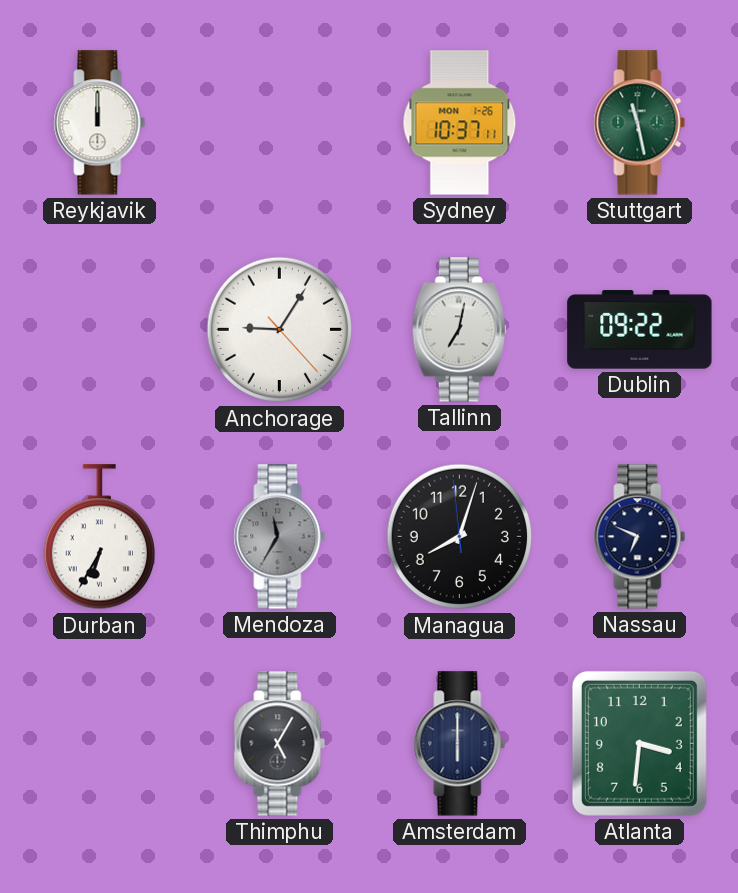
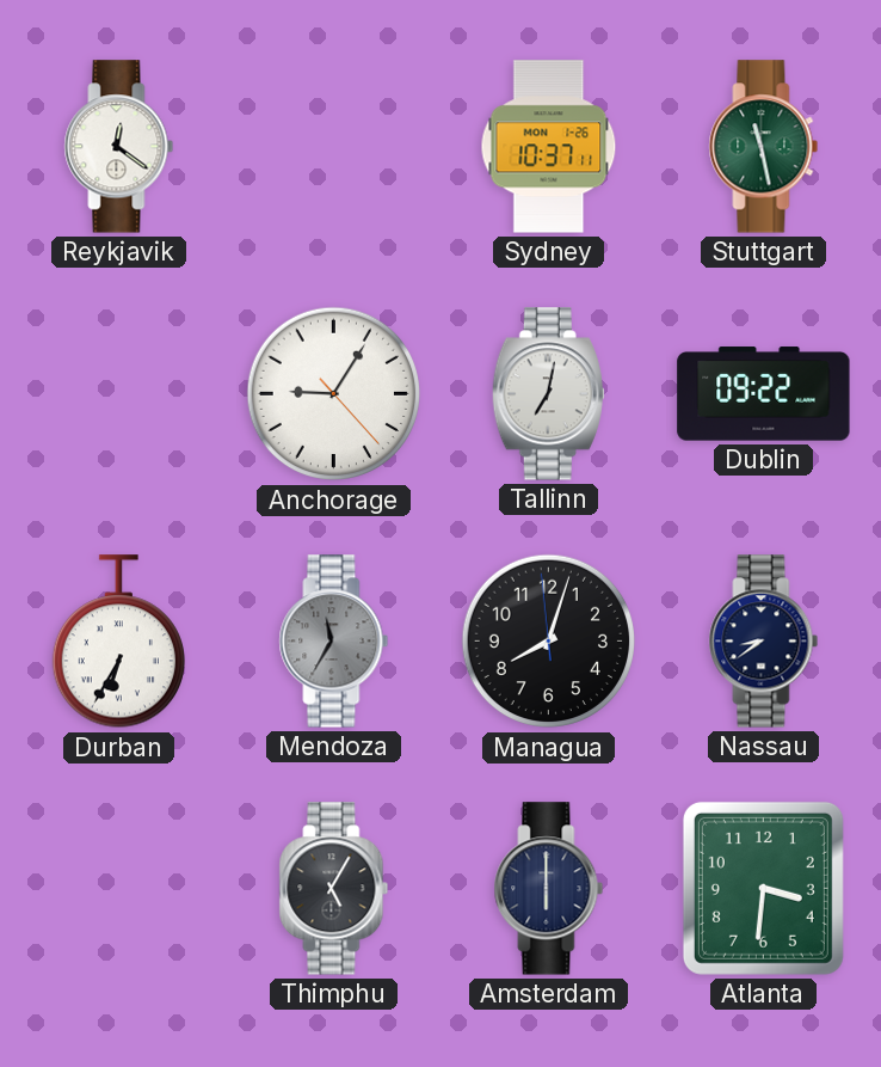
Reykjavik: 12:00 -> 12:21 (119, 147)
Nassau: 6:49 -> 8:39 (764, 642)
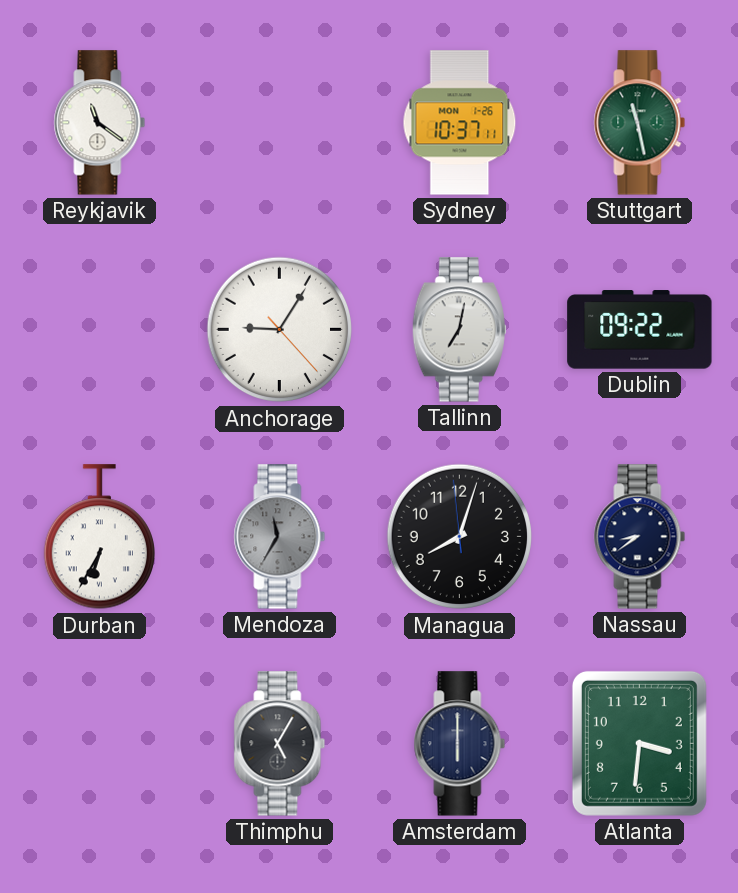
Reykjavik: 12:21 -> 11:21 (100, 123)
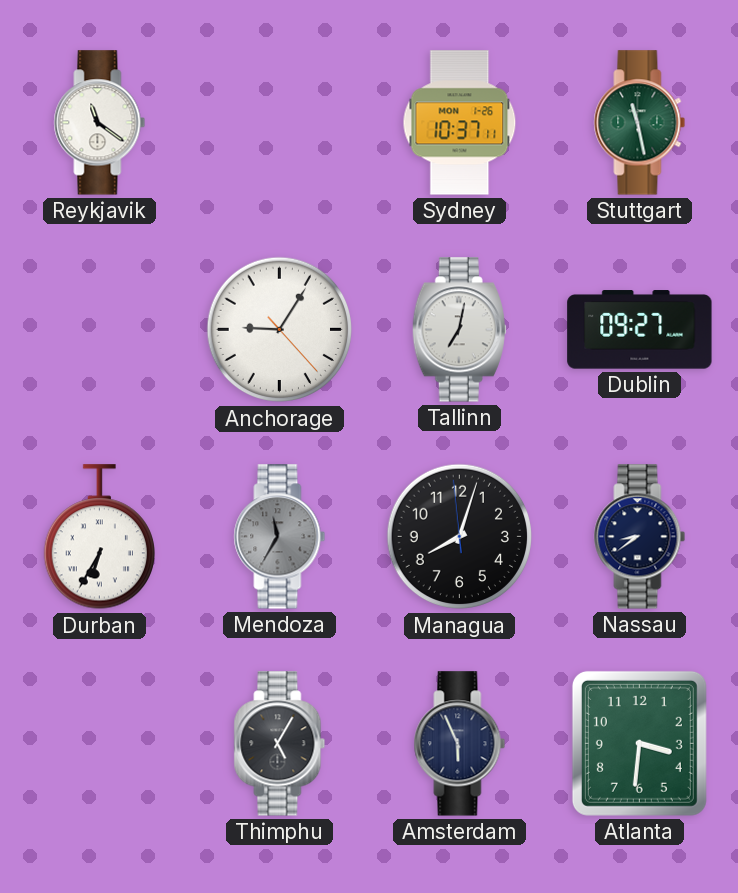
Dublin: 09:22 -> 09:27 (640, 330)
Amsterdam: 6:00 -> 5:56 (460, 744)
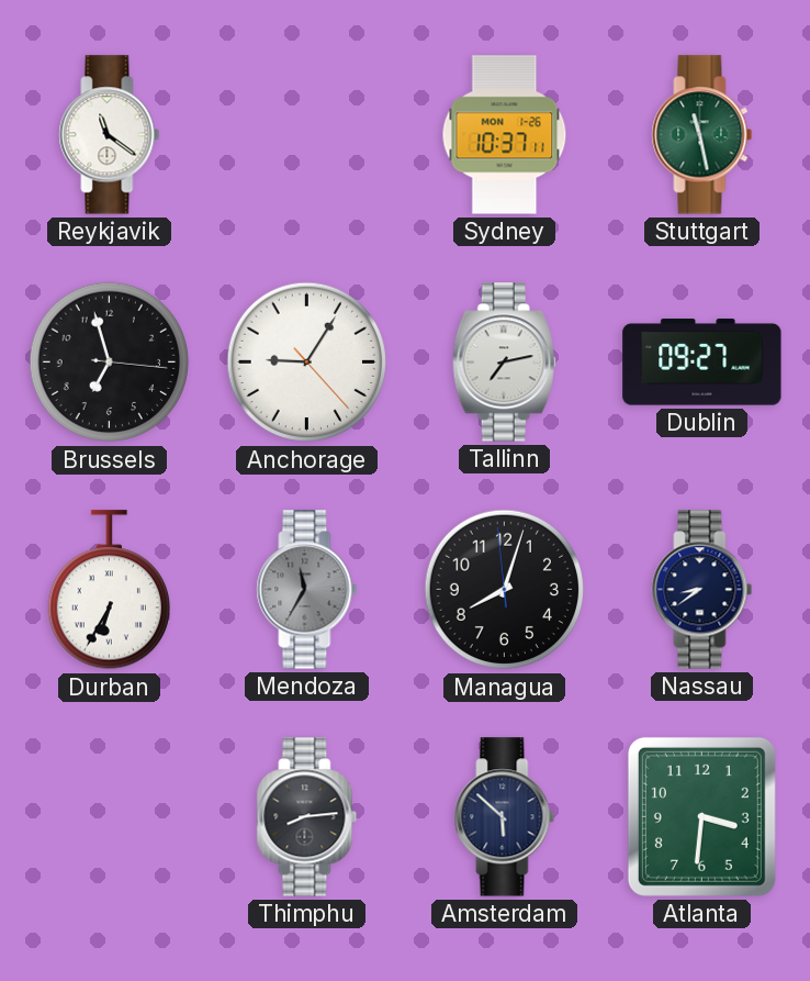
Brussels: none -> 6:57 (110, 363)
Tallinn: 7:02 -> 7:13 (504, 363)
Thimphu: 5:05 -> 8:14 (307, 817)
Amsterdam: 5:56 -> 5:52 (505, 817)
